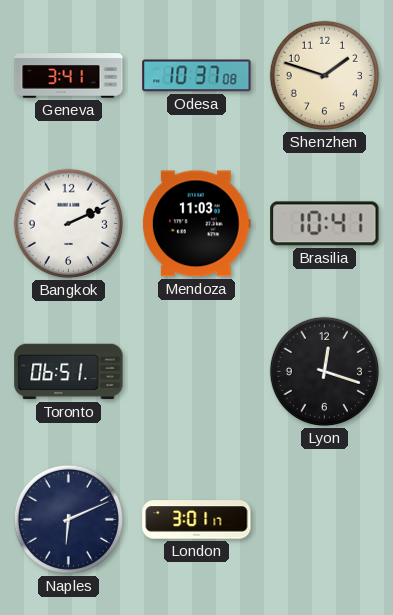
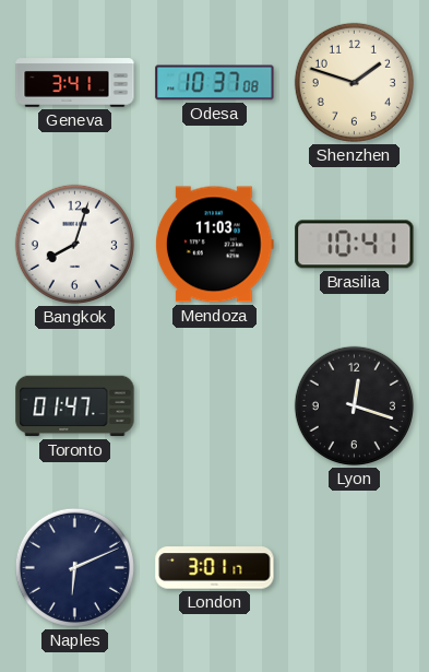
Bangkok: 2:11 -> 8:03 (74, 244)
Toronto: 06:51 -> 01:47 (75, 406)
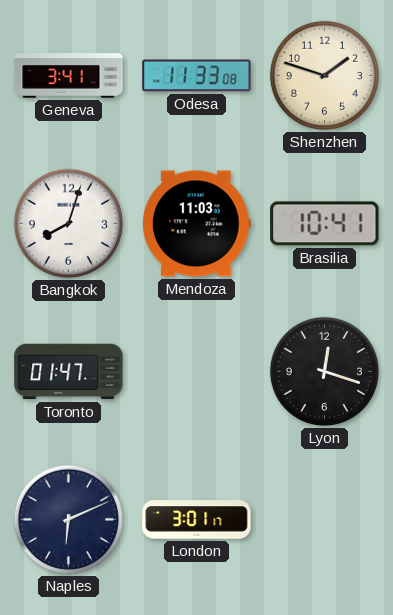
Odesa: 10:37 -> 11:33 (197, 76)
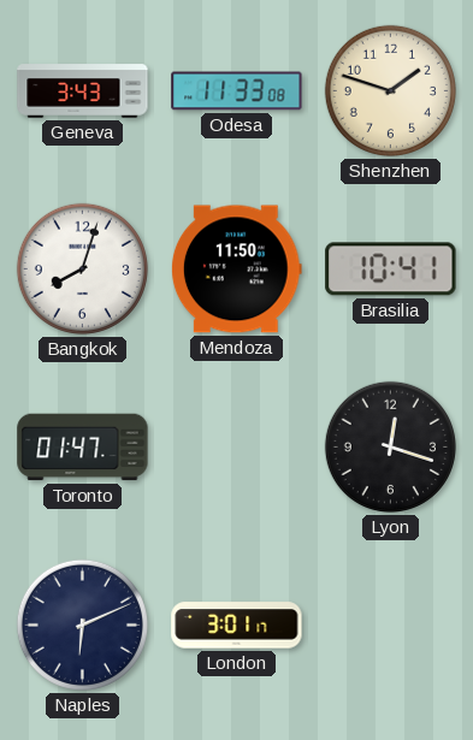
Geneva: 3:41 -> 3:43 (83, 91)
Mendoza: 11:03 -> 11:50 (236, 270)
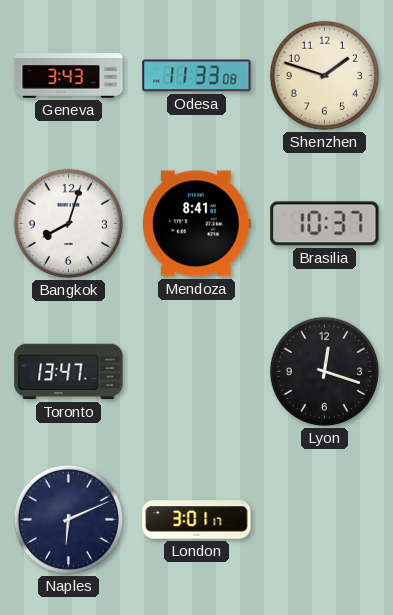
Mendoza: 11:50 -> 8:41 (196, 224)
Brasilia: 10:41 -> 10:37 (325, 224)
Toronto: 01:47 -> 13:47 (69, 372)
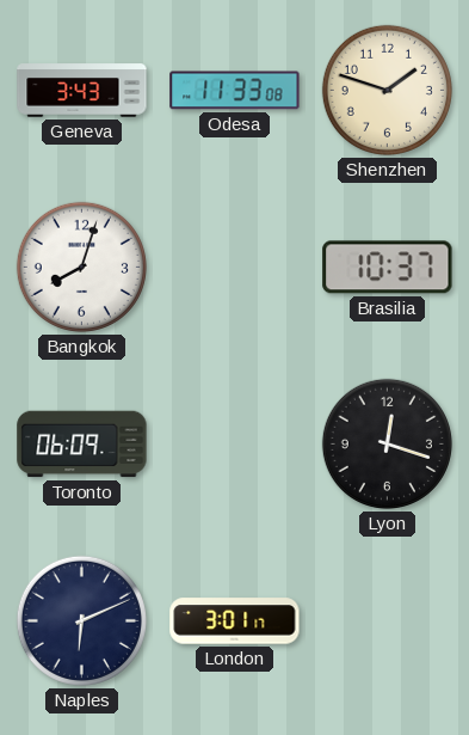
Mendoza: 8:41 -> none (196, 224)
Toronto: 13:47 -> 06:09 (82, 445)
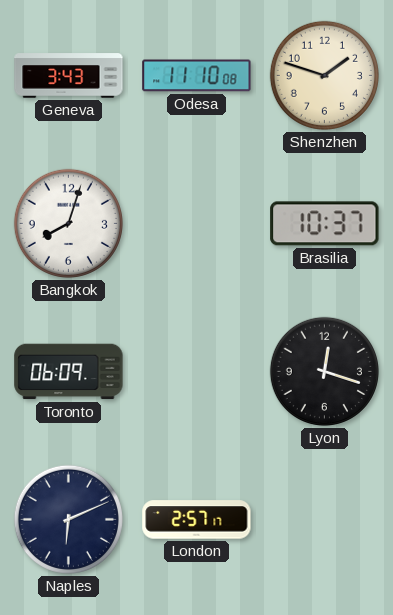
Odesa: 11:33 -> 11:10 (197, 76)
London: 3:01 -> 2:57 (197, 520)
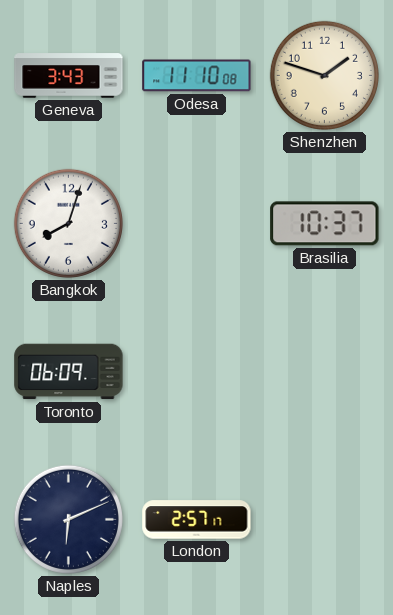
Lyon: 12:18 -> none (324, 371)
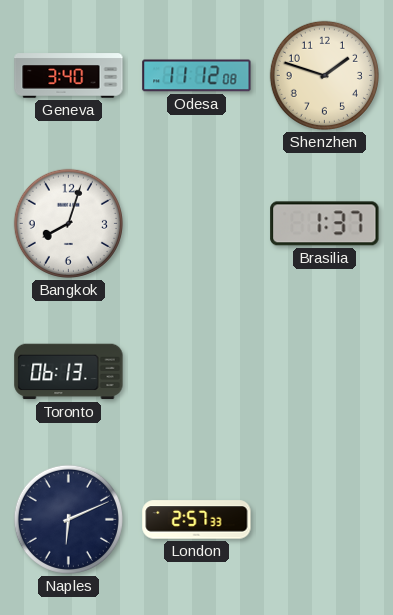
Geneva: 3:43 -> 3:40 (69, 76)
Odesa: 11:10 -> 11:12 (197, 76)
Brasilia: 10:37 -> 1:37 (325, 224)
Toronto: 06:09 -> 06:13 (69, 372)
London: 2:57:17 -> 2:57:33 (197, 520)
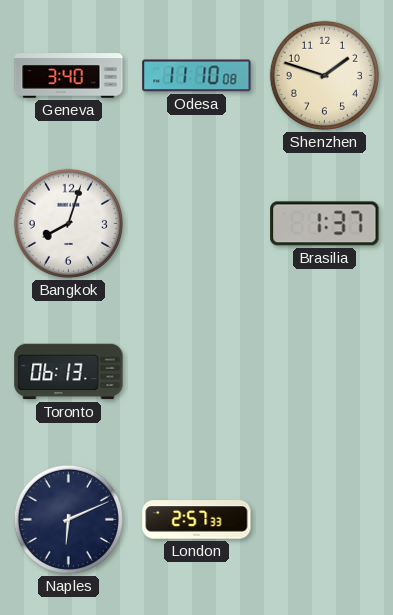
Odesa: 11:12 -> 11:10 (197, 76)
